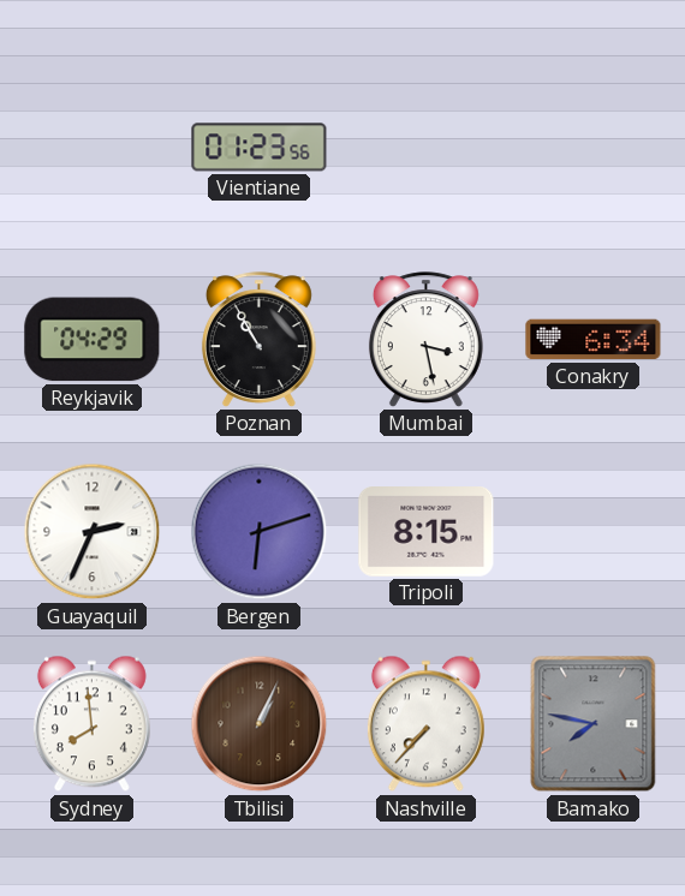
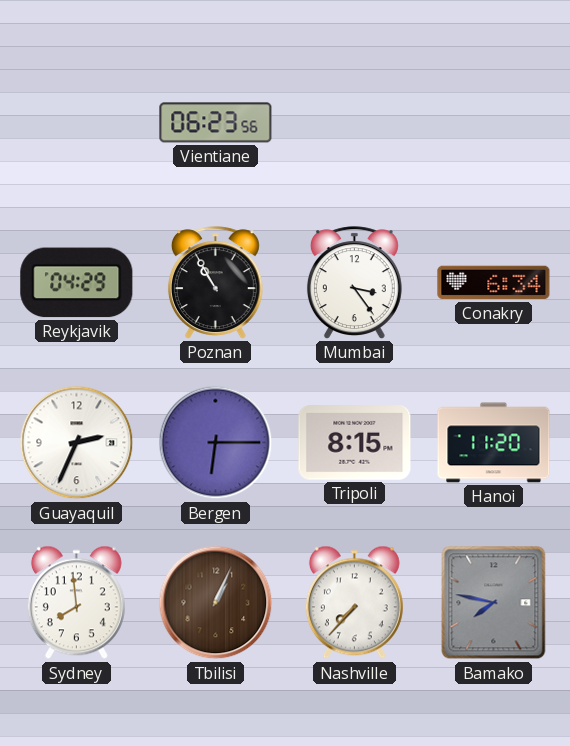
Vientiane: 01:23 -> 06:23 (216, 123)
Mumbai: 3:28 -> 3:24 (354, 283)
Bergen: 6:12 -> 6:15 (216, 443)
Hanoi: none -> 11:20 (494, 443)
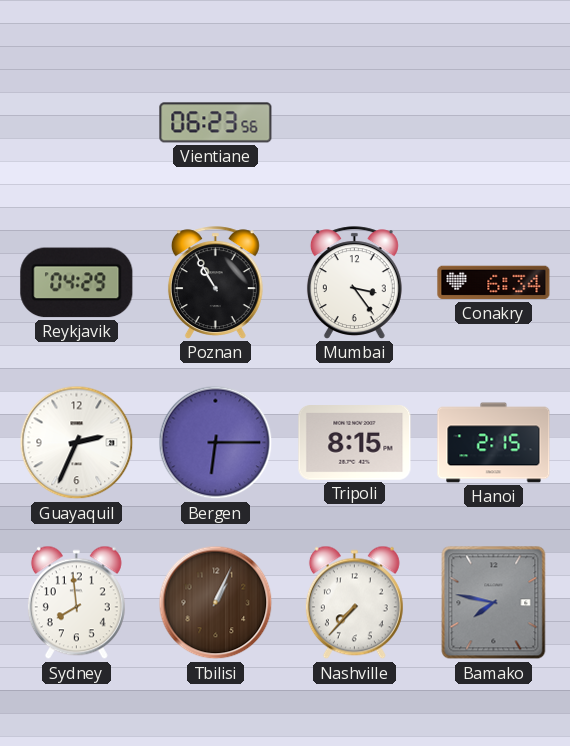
Hanoi: 11:20 -> 2:15 (494, 443)
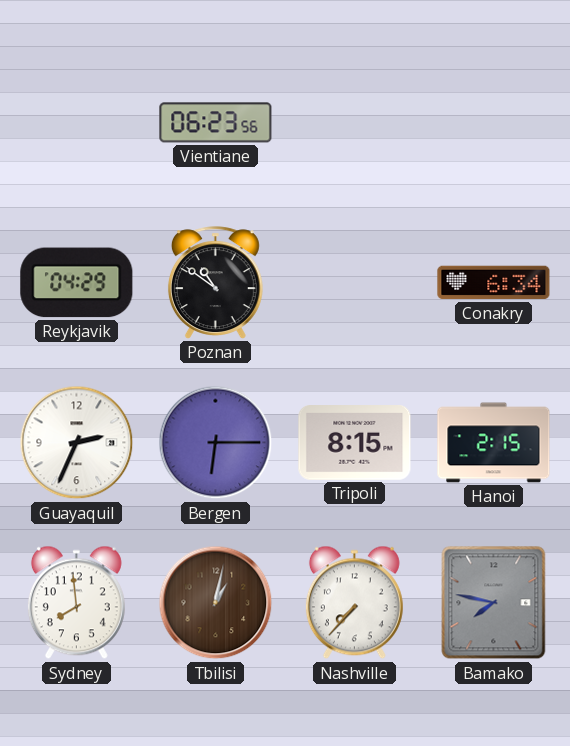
Poznan: 10:55 -> 10:51 (215, 283)
Mumbai: 3:24 -> none (354, 283)
Tbilisi: 1:04 -> 1:02 (216, 603)
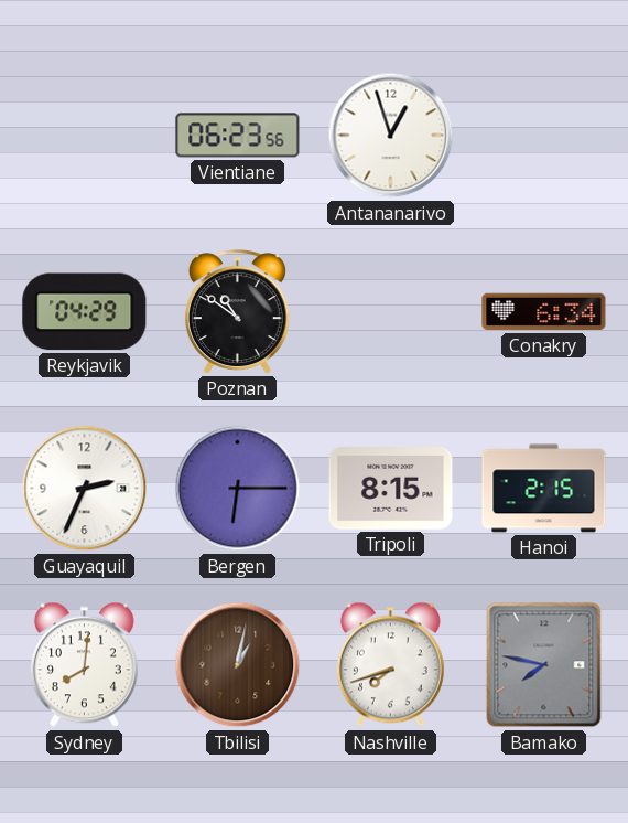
Antananarivo: none -> 12:57 (391, 136)
Sydney: 7:59 -> 8:01 (84, 665)
Nashville: 7:37 -> 7:42 (390, 665)
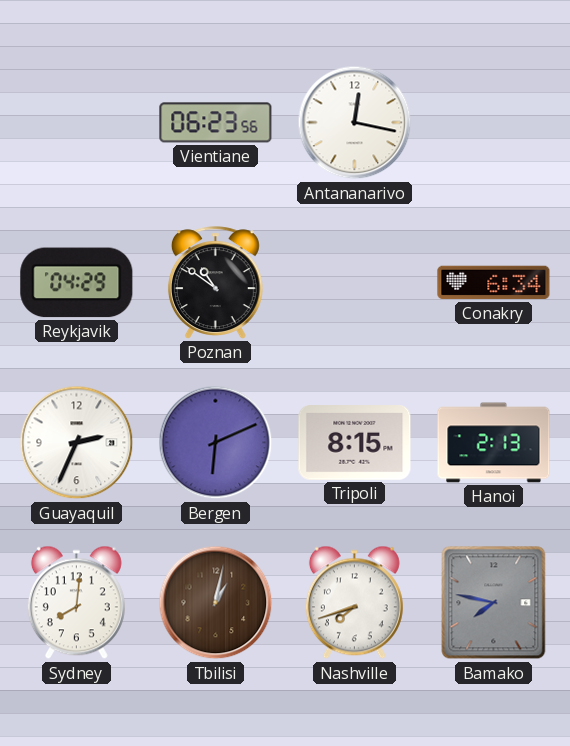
Antananarivo: 12:57 -> 12:17 (355, 123)
Bergen: 6:15 -> 6:11 (216, 443)
Hanoi: 2:15 -> 2:13 (494, 443)
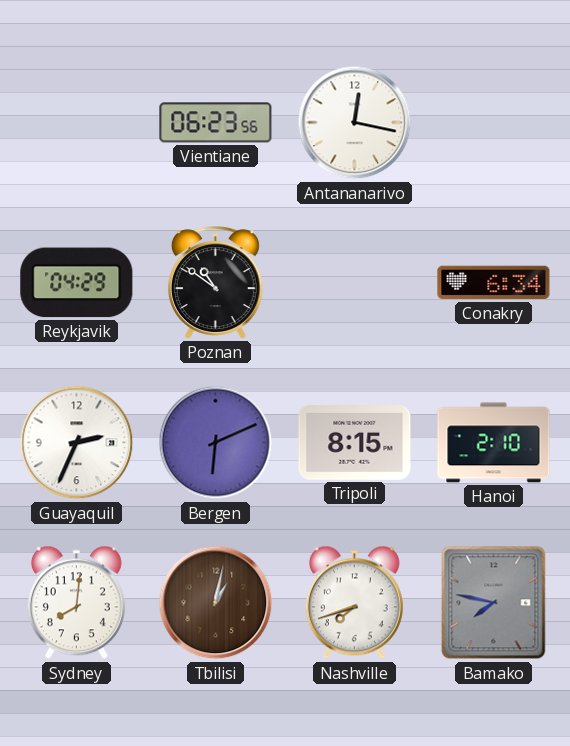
Hanoi: 2:13 -> 2:10 (494, 443)
